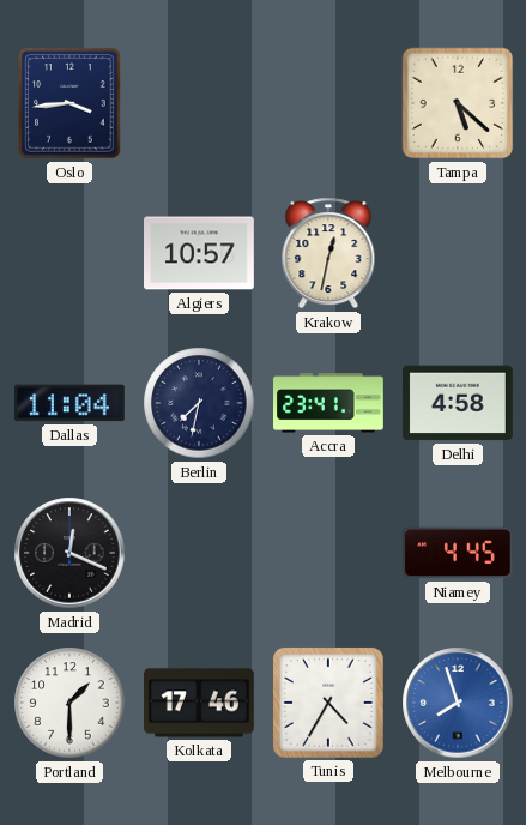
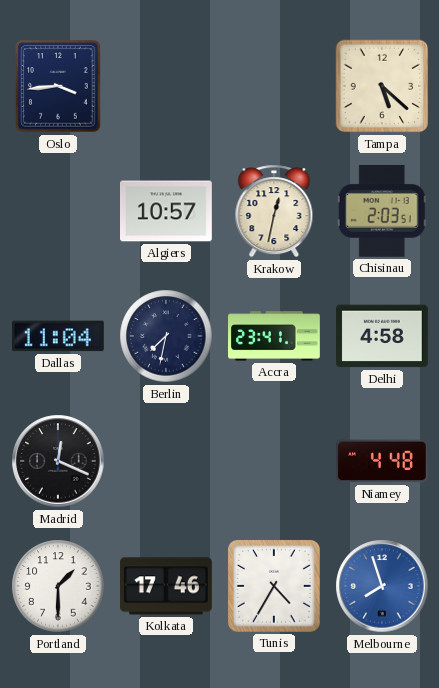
Chisinau: none -> 2:03 (382, 211)
Niamey: 4:45 -> 4:48 (382, 461)
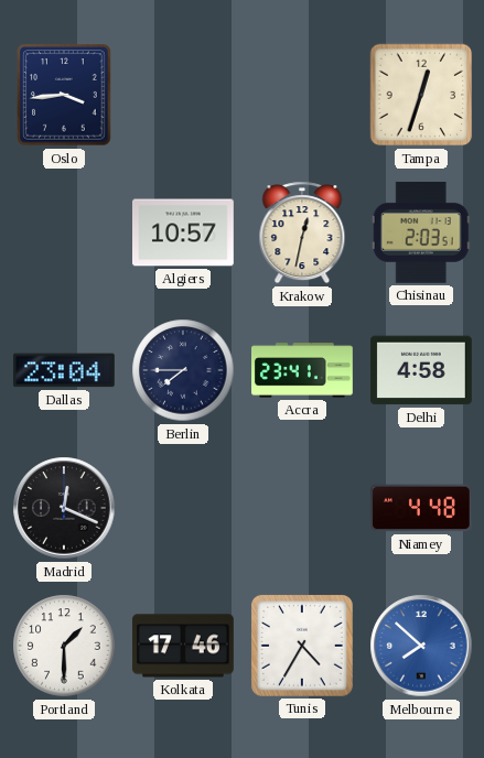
Tampa: 5:22 -> 12:33 (421, 95)
Dallas: 11:04 -> 23:04 (64, 370)
Berlin: 7:32 -> 7:45 (183, 370)
Melbourne: 7:57 -> 7:52 (421, 646)
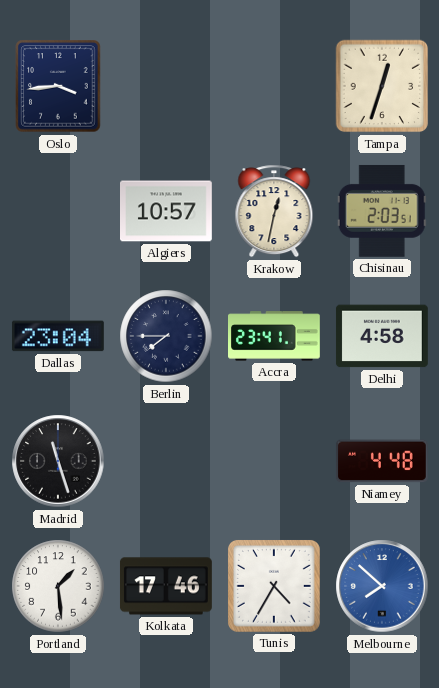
Madrid: 12:19 -> 11:27 (58, 461)
Portland: 1:30 -> 1:29 (58, 586)
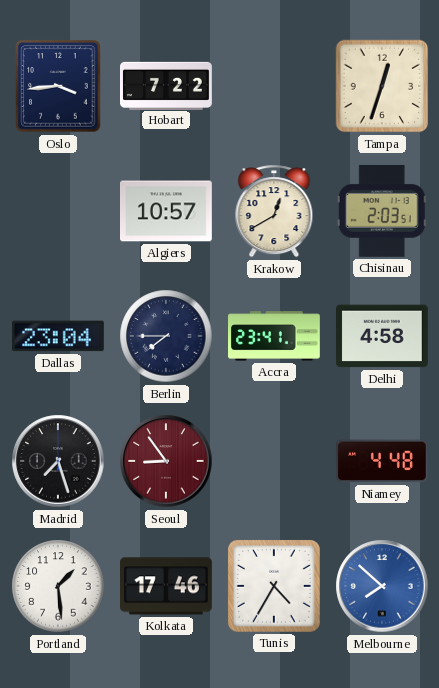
Hobart: none -> 7:22 (167, 85)
Krakow: 12:32 -> 12:40 (274, 211)
Madrid: 11:27 -> 7:27 (58, 461)
Seoul: none -> 8:54 (166, 461)
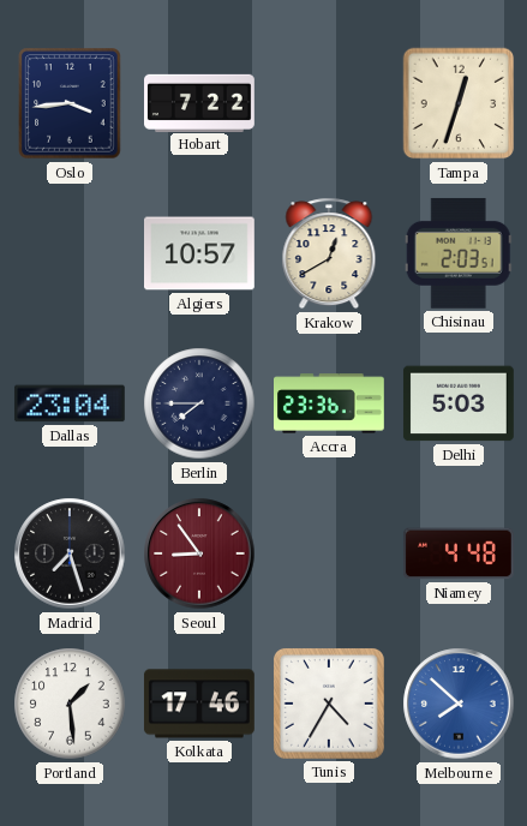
Accra: 23:41 -> 23:36 (330, 403)
Delhi: 4:58 -> 5:03 (459, 403)
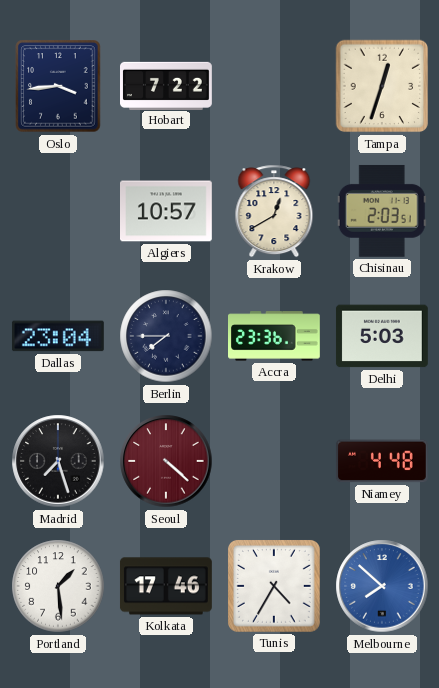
Seoul: 8:54 -> 4:22 (166, 461)
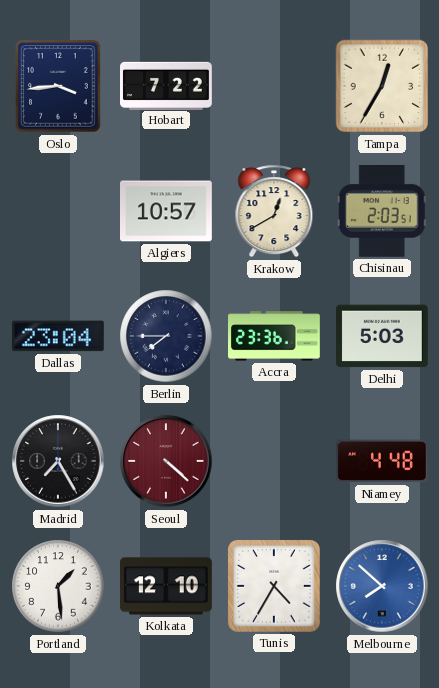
Tampa: 12:33 -> 12:35 (382, 86)
Madrid: 7:27 -> 7:25 (58, 461)
Kolkata: 17:46 -> 12:10 (166, 586)
